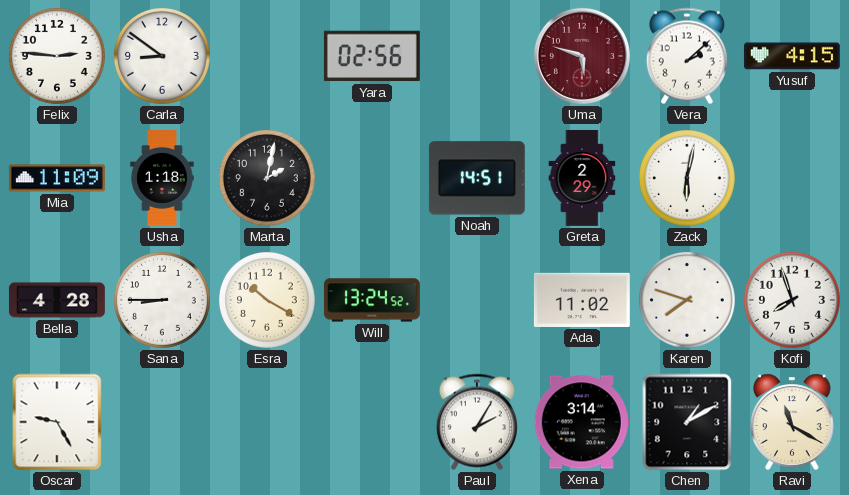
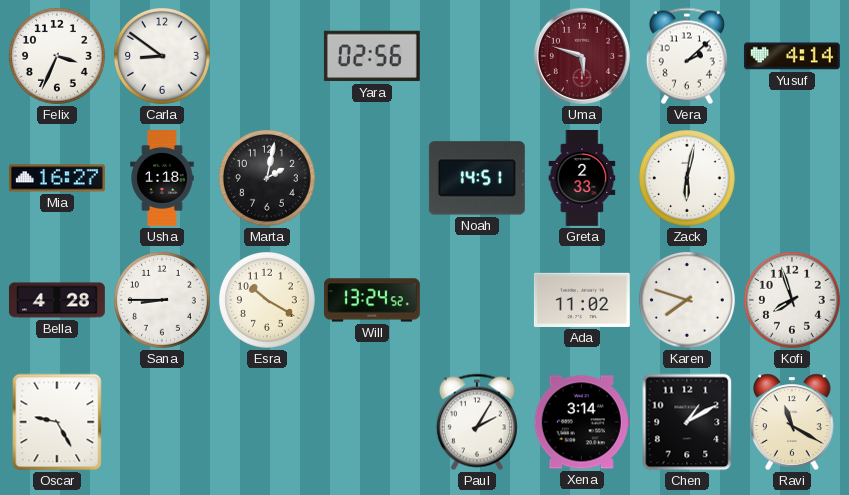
Felix: 2:46 -> 3:34 (57, 56)
Yusuf: 4:15 -> 4:14 (792, 56)
Mia: 11:09 -> 16:27 (57, 178)
Greta: 2:29 -> 2:33 (582, 178)
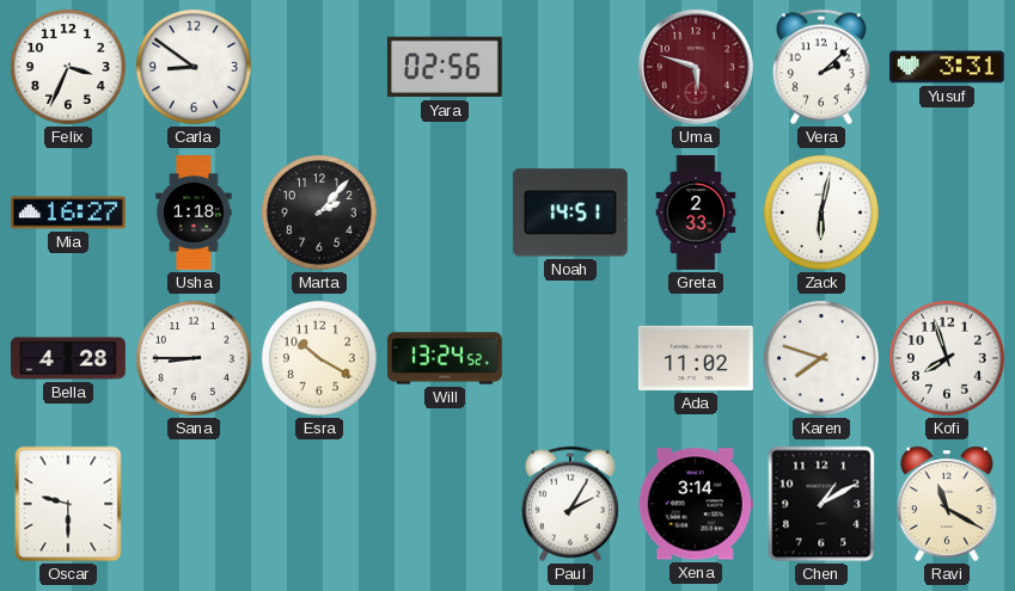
Yusuf: 4:14 -> 3:31 (947, 67)
Marta: 2:02 -> 2:07 (319, 213)
Oscar: 9:25 -> 9:30 (68, 504)
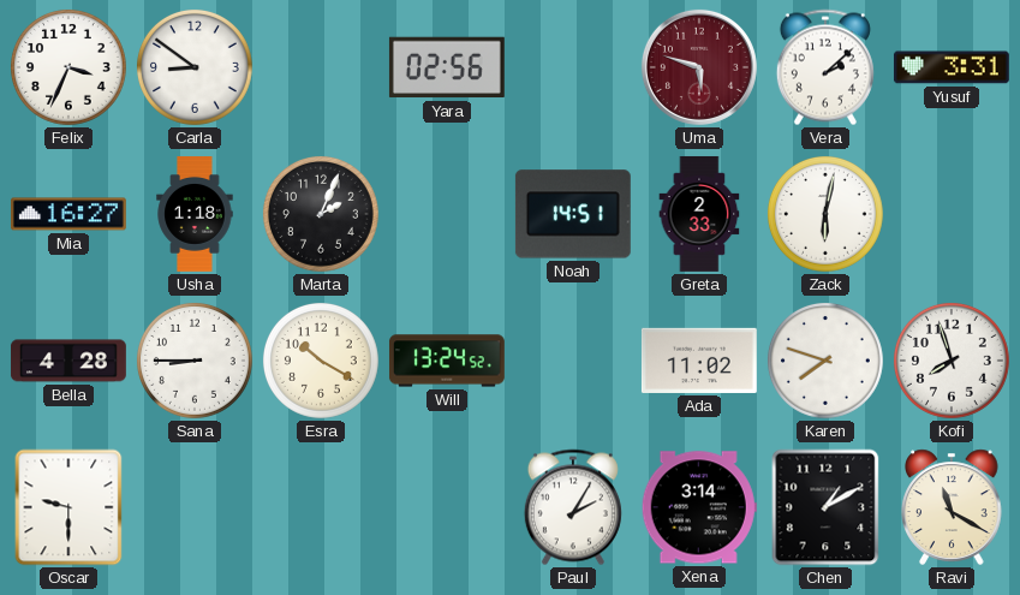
Marta: 2:07 -> 2:04 (321, 214)
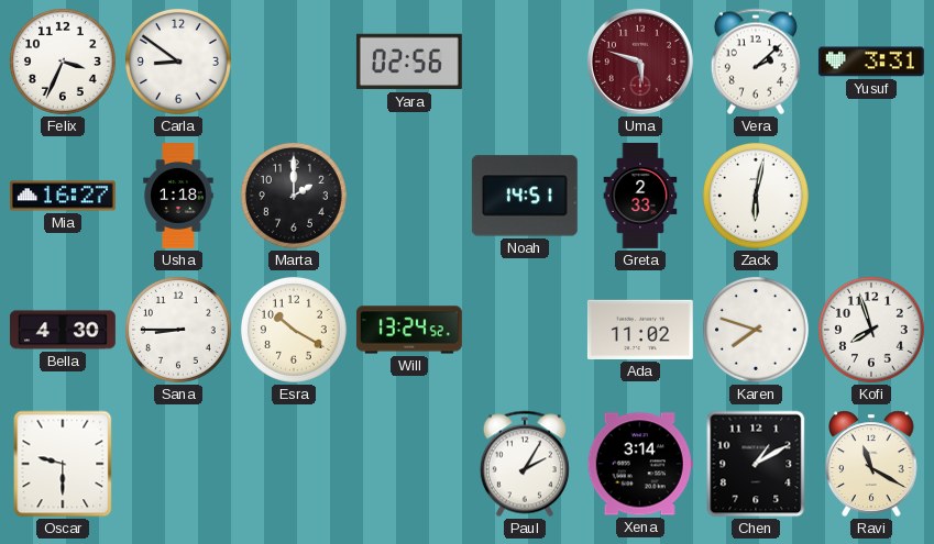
Marta: 2:04 -> 2:00 (294, 196)
Bella: 4:28 -> 4:30 (63, 330)
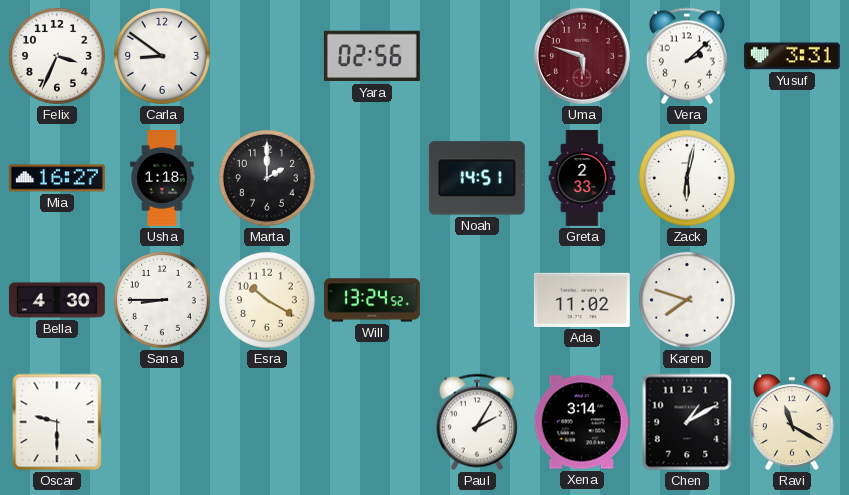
Kofi: 7:57 -> none (871, 330)
